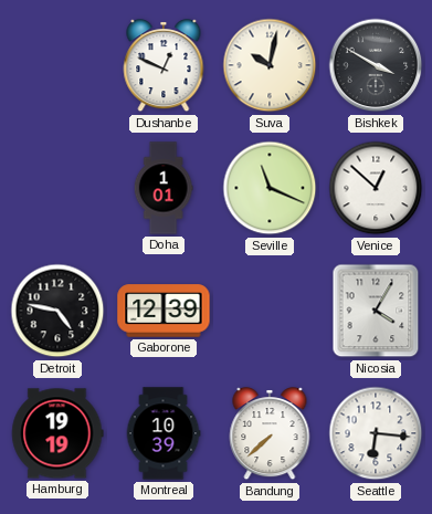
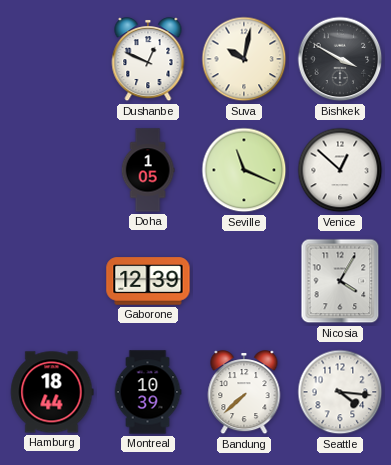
Doha: 1:01 -> 1:05 (148, 170)
Detroit: 4:47 -> none (57, 311)
Hamburg: 19:19 -> 18:44 (52, 392)
Seattle: 6:16 -> 4:16 (340, 392)
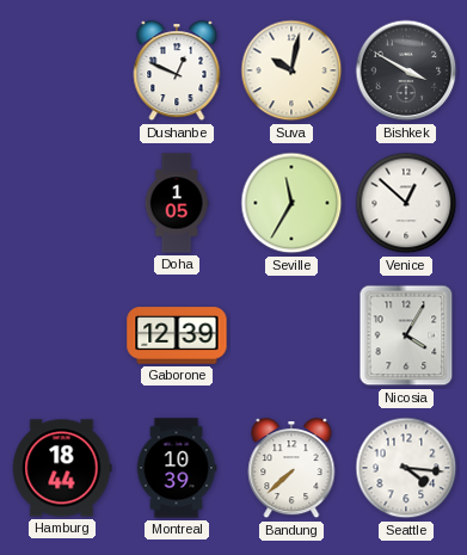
Seville: 11:19 -> 11:35 (291, 203)
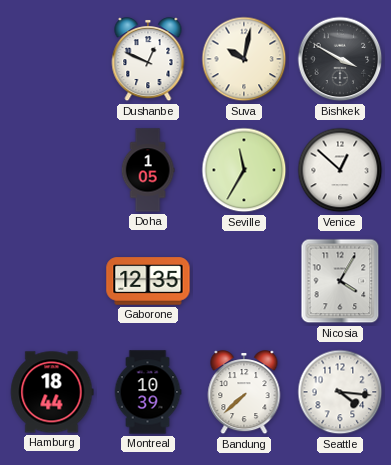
Gaborone: 12:39 -> 12:35 (148, 281)
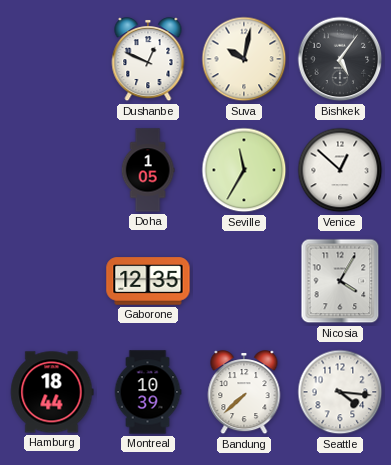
Bishkek: 3:50 -> 5:06 (340, 59)
